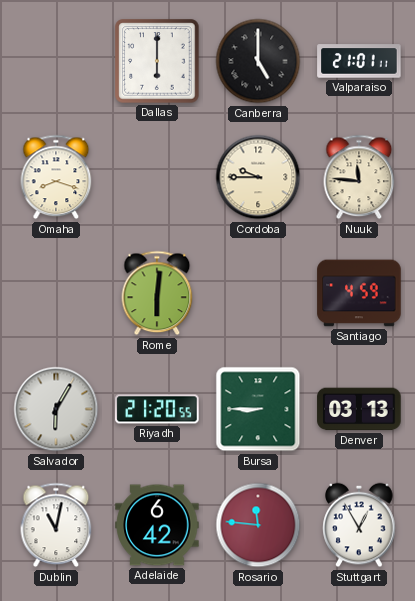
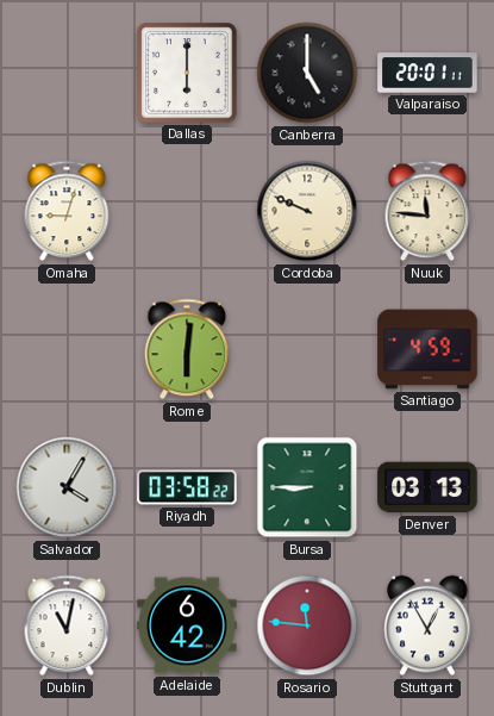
Valparaiso: 21:01 -> 20:01 (427, 73)
Omaha: 8:18 -> 9:03 (67, 211)
Cordoba: 9:45 -> 9:49 (307, 211)
Salvador: 6:05 -> 4:05 (67, 487)
Riyadh: 21:20 -> 03:58 (187, 487)
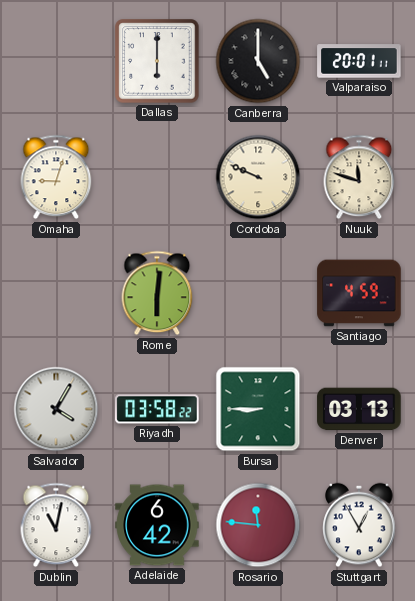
Nuuk: 11:46 -> 11:48 (359, 177)
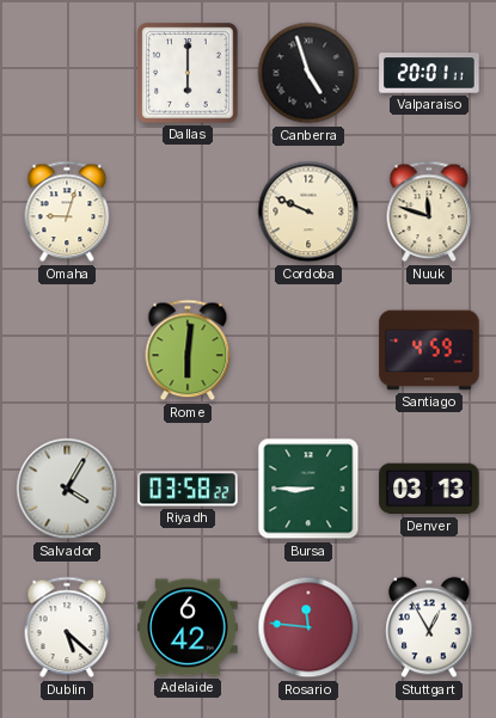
Canberra: 5:00 -> 4:57 (308, 73)
Dublin: 11:02 -> 5:22 (67, 627)
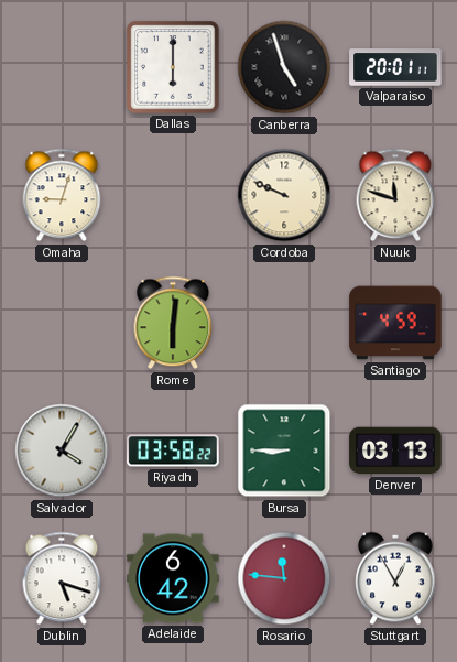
Dublin: 5:22 -> 5:18 (62, 578)
